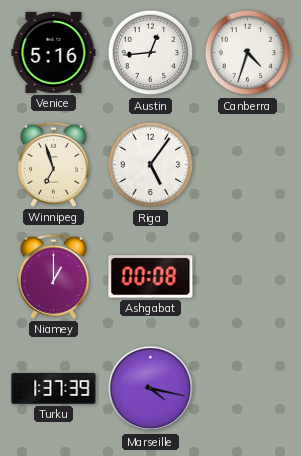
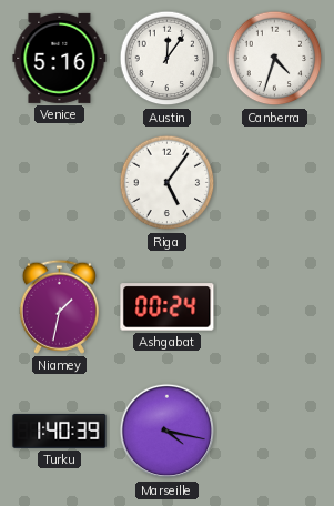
Austin: 12:44 -> 12:06 (168, 59)
Winnipeg: 6:57 -> none (53, 164)
Niamey: 1:00 -> 1:32 (59, 306)
Ashgabat: 00:08 -> 00:24 (168, 307)
Turku: 1:37 -> 1:40 (60, 431)
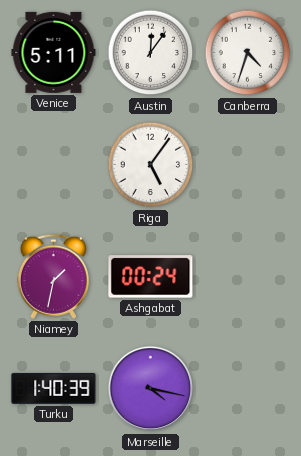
Venice: 5:16 -> 5:11 (54, 52)
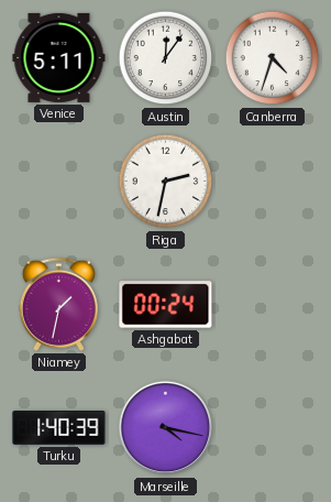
Riga: 5:06 -> 2:32 (166, 182)
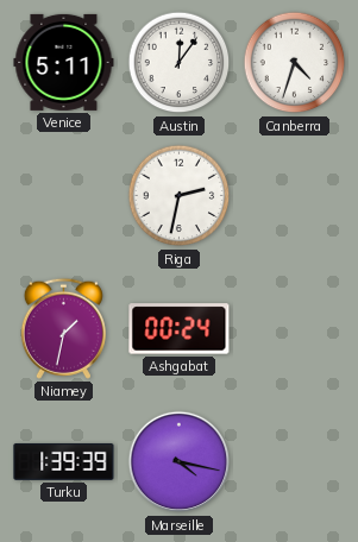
Turku: 1:40 -> 1:39 (64, 461)
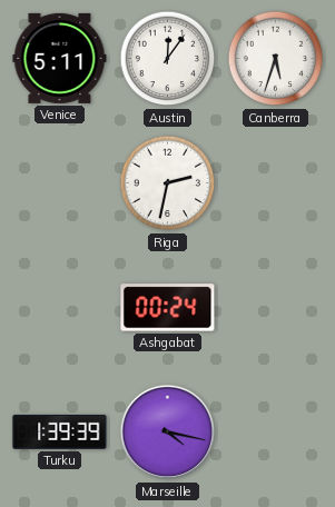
Canberra: 4:33 -> 5:33 (276, 59)
Niamey: 1:32 -> none (63, 328)
